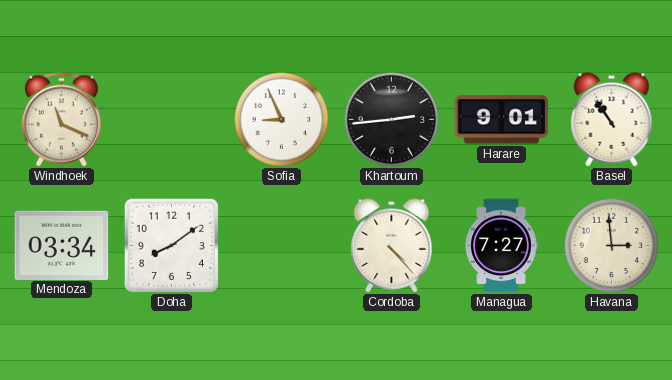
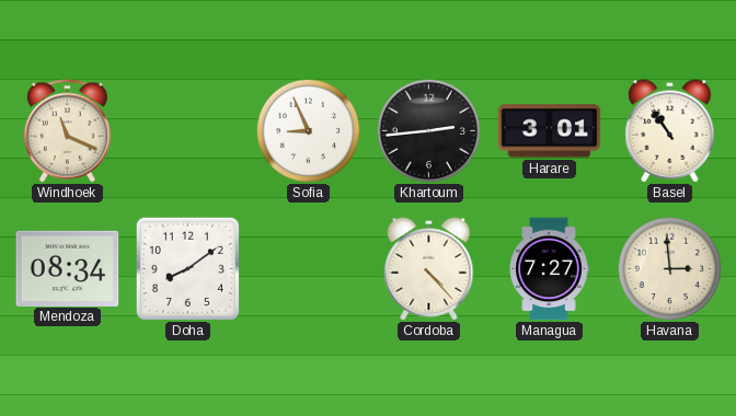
Harare: 9:01 -> 3:01 (550, 131)
Mendoza: 03:34 -> 08:34 (68, 268)
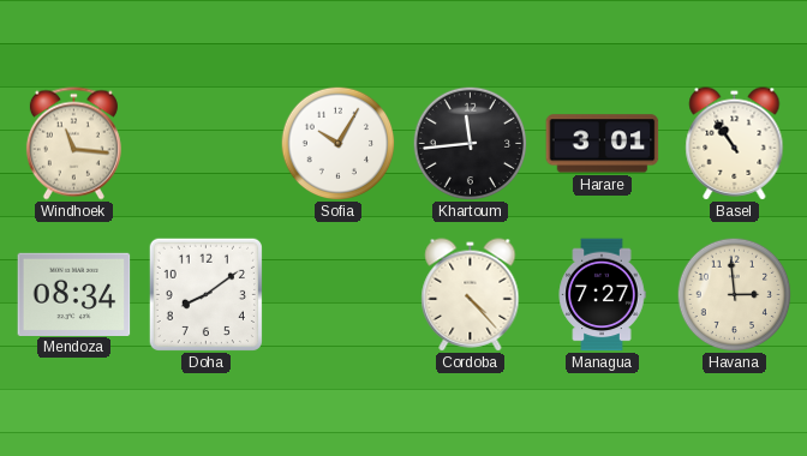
Windhoek: 11:19 -> 11:16 (73, 144)
Sofia: 8:56 -> 10:05 (337, 143)
Khartoum: 2:44 -> 11:44 (470, 143)
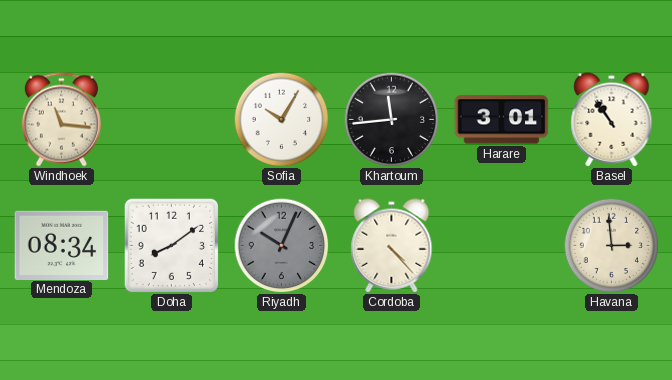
Riyadh: none -> 10:04 (281, 245)
Managua: 7:27 -> none (602, 295)
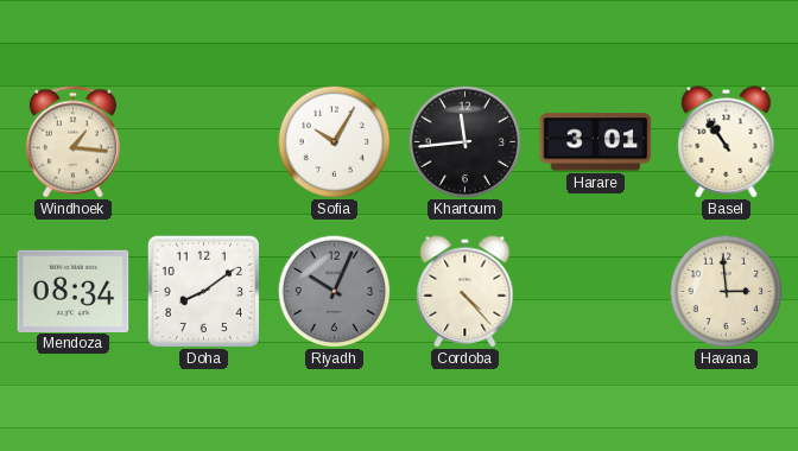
Windhoek: 11:16 -> 1:16 (72, 142)
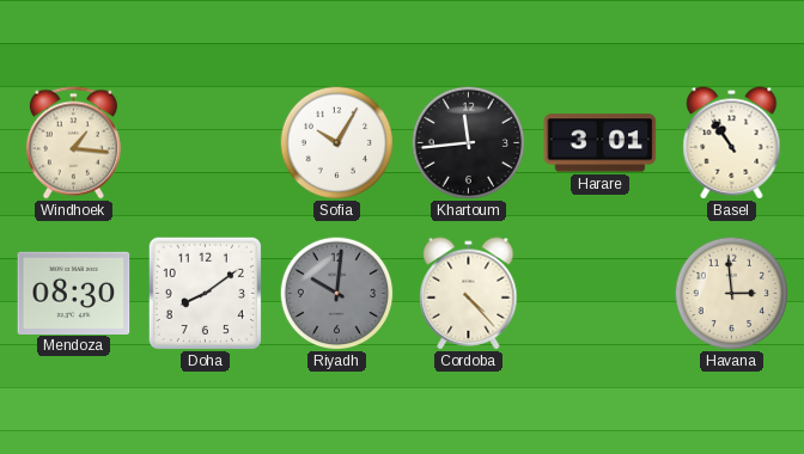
Mendoza: 08:34 -> 08:30 (74, 293)
Riyadh: 10:04 -> 10:01 (336, 293)
